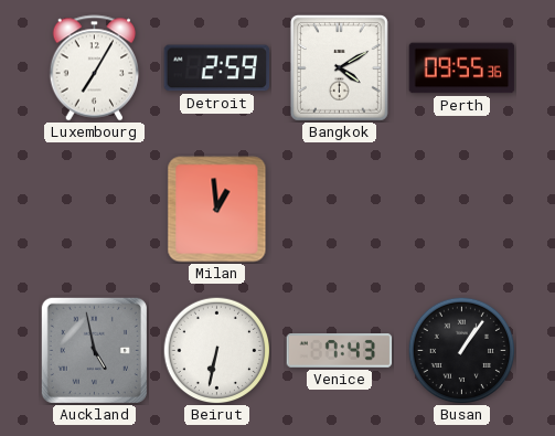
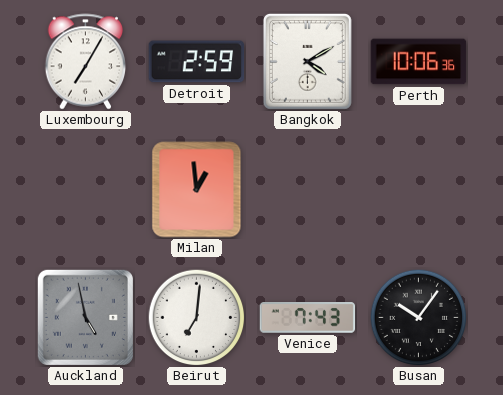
Perth: 09:55 -> 10:06 (419, 62)
Beirut: 6:32 -> 7:01 (196, 317)
Busan: 1:06 -> 10:06 (418, 317)
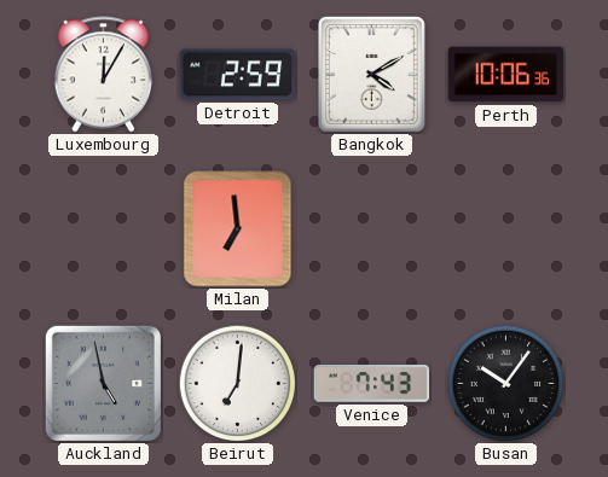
Luxembourg: 7:05 -> 12:05 (104, 75)
Milan: 12:59 -> 6:59 (238, 229)
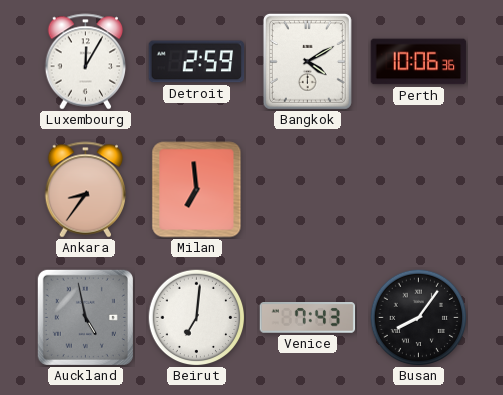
Ankara: none -> 8:36 (86, 190)
Busan: 10:06 -> 8:06 (418, 317)
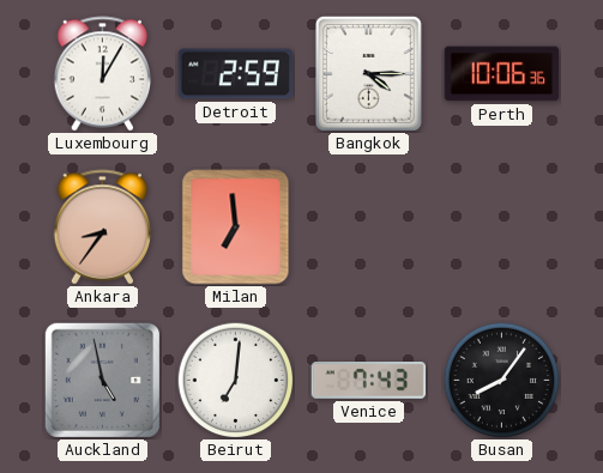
Bangkok: 4:10 -> 4:15 (368, 73)
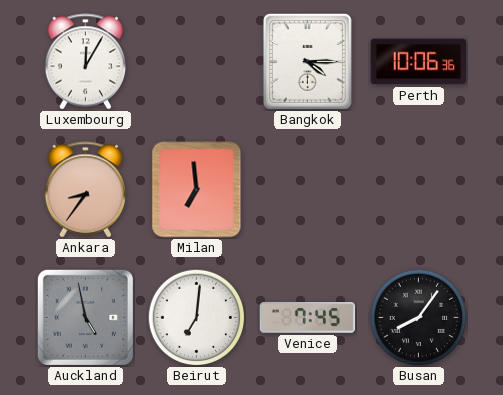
Detroit: 2:59 -> none (236, 74)
Venice: 7:43 -> 7:45 (308, 318)
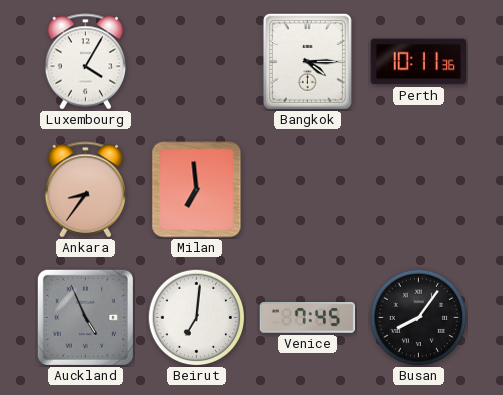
Luxembourg: 12:05 -> 4:05 (86, 62)
Perth: 10:06 -> 10:11 (419, 62)
Auckland: 4:58 -> 4:56 (85, 317)
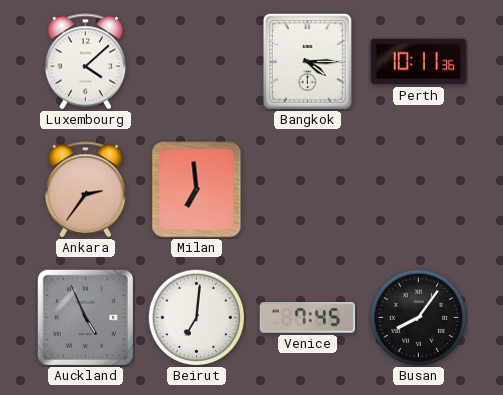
Luxembourg: 4:05 -> 4:08 (86, 62)
Ankara: 8:36 -> 2:36 (86, 190)
